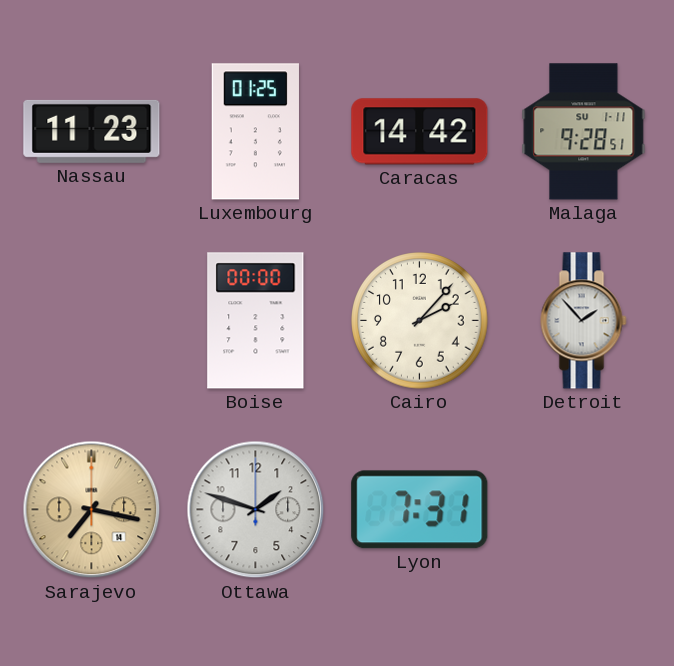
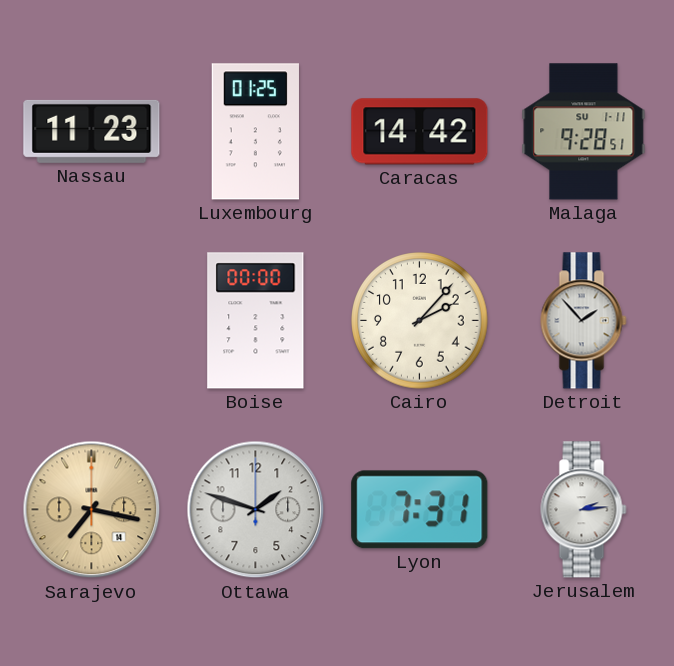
Jerusalem: none -> 2:14 (584, 510)
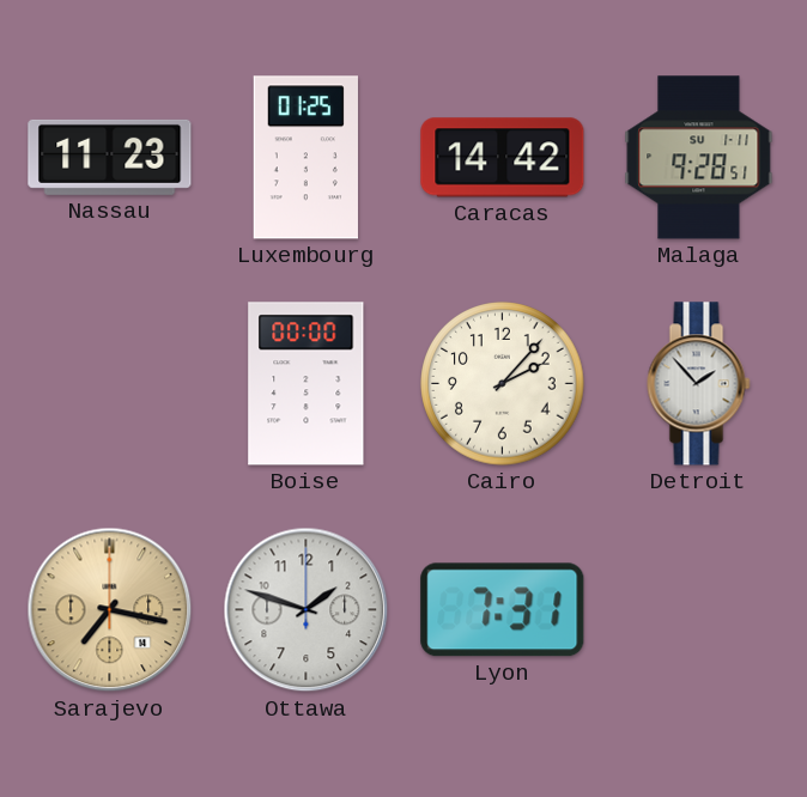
Jerusalem: 2:14 -> none (584, 510)
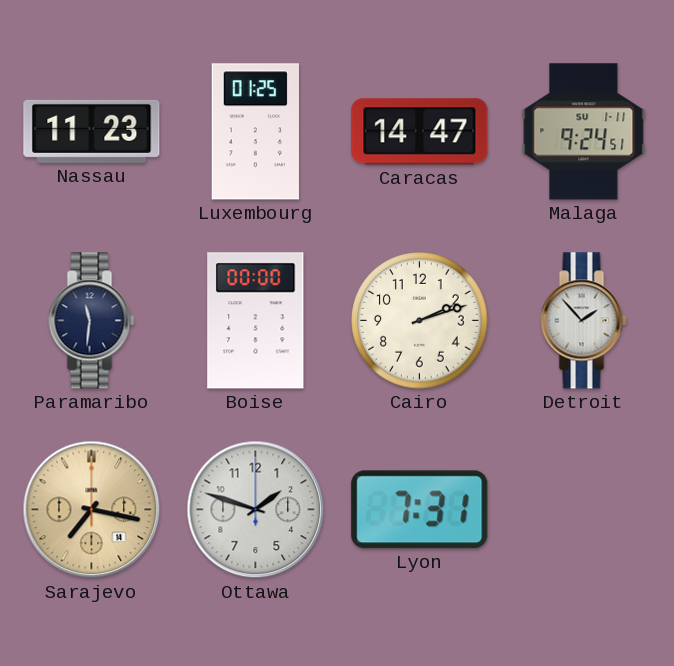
Caracas: 14:42 -> 14:47 (420, 132)
Malaga: 9:28 -> 9:24 (584, 132)
Paramaribo: none -> 11:31 (92, 321)
Cairo: 2:07 -> 2:12 (420, 321)
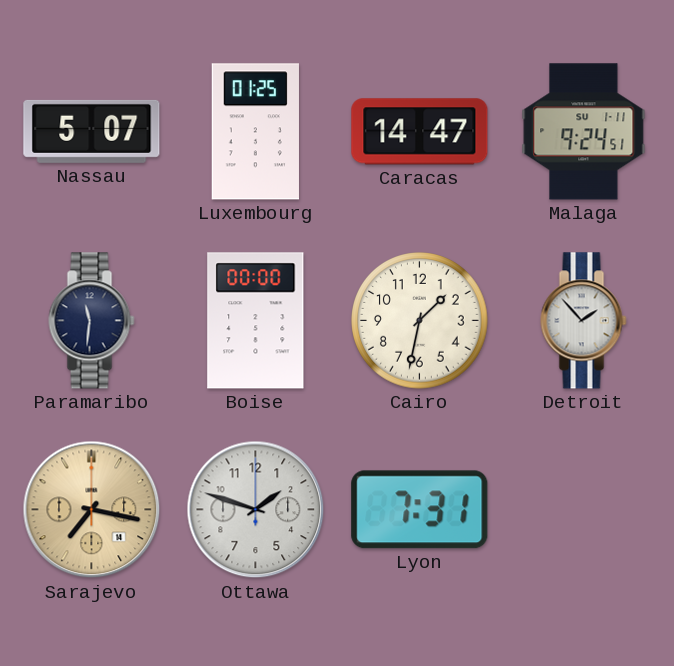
Nassau: 11:23 -> 5:07 (92, 131)
Cairo: 2:12 -> 1:32 (420, 321)
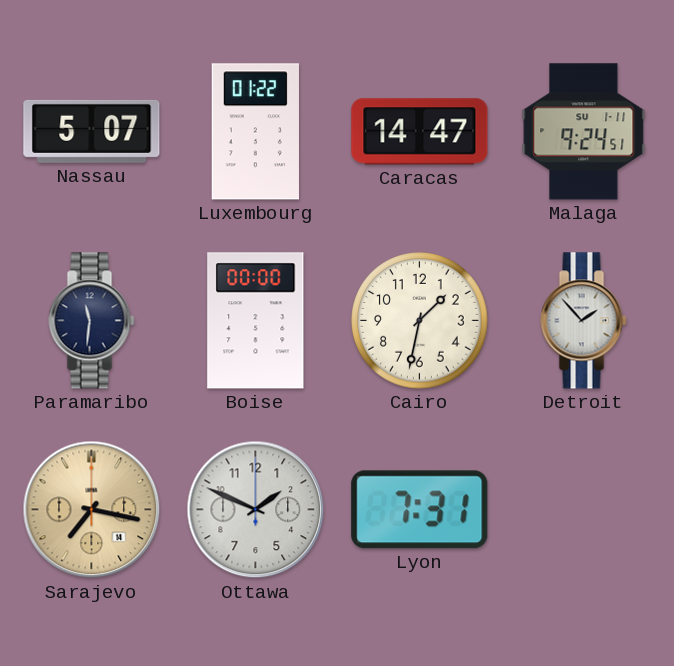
Luxembourg: 01:25 -> 01:22 (255, 132)
Ottawa: 1:48 -> 1:49 (256, 510)
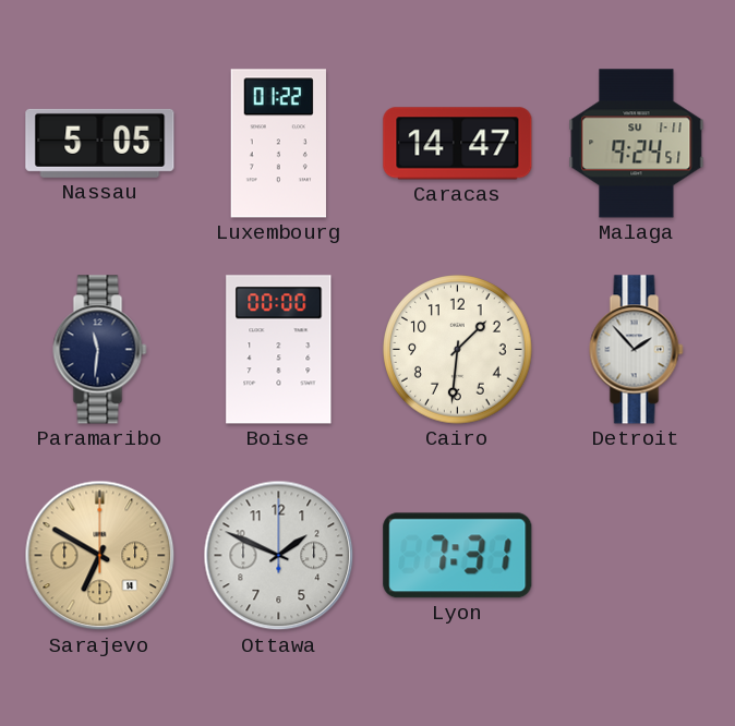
Nassau: 5:07 -> 5:05 (100, 143)
Cairo: 1:32 -> 1:31 (458, 350)
Sarajevo: 7:17 -> 6:50 (100, 556)
